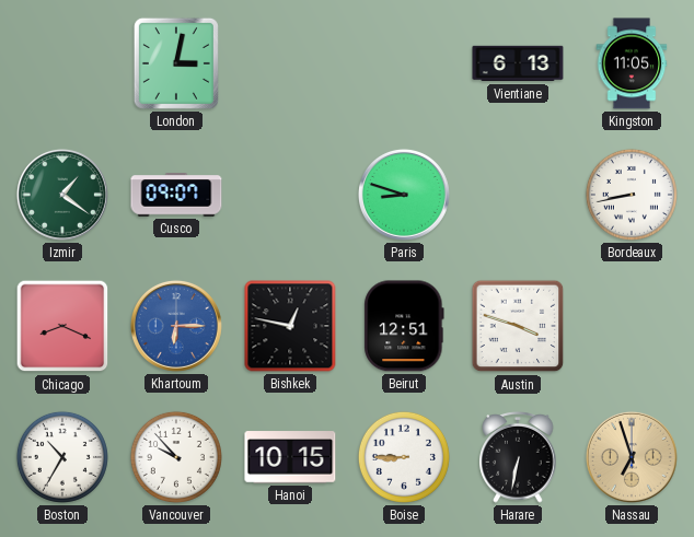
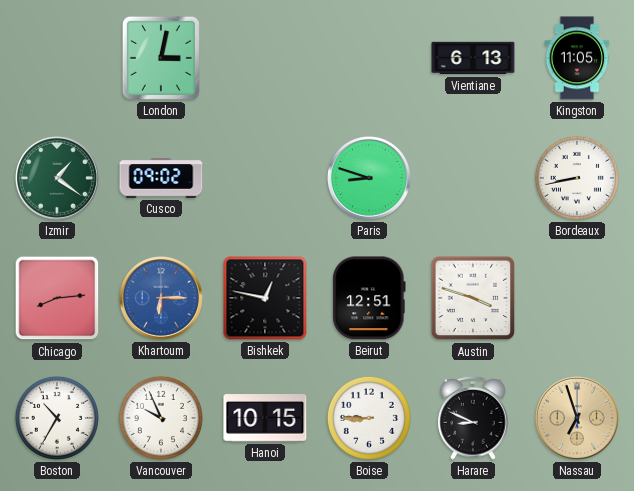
Cusco: 09:07 -> 09:02 (161, 179)
Chicago: 8:19 -> 8:14 (57, 298)
Vancouver: 9:53 -> 9:56 (161, 418)
Harare: 6:32 -> 8:49 (473, 419)
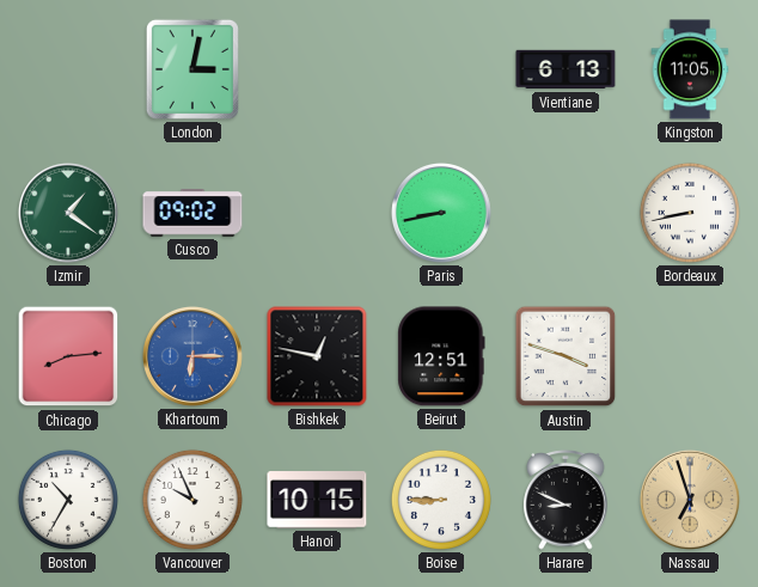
Paris: 8:48 -> 8:43 (441, 213)
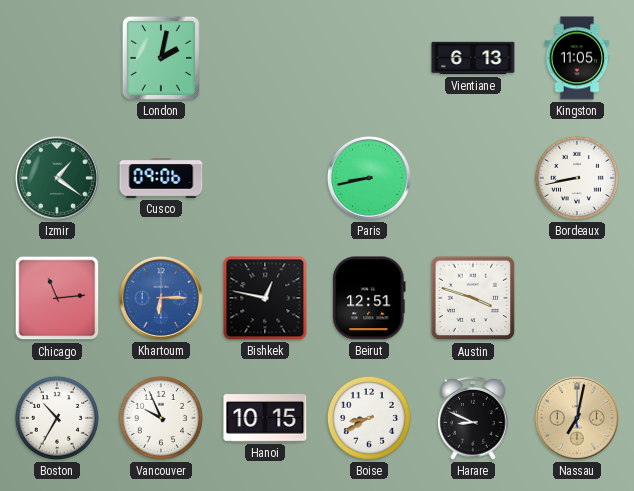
London: 3:02 -> 2:02 (161, 58)
Cusco: 09:02 -> 09:06 (161, 179)
Chicago: 8:14 -> 11:14 (57, 298)
Boise: 8:45 -> 8:40 (369, 418)
Nassau: 6:57 -> 7:02 (577, 418)
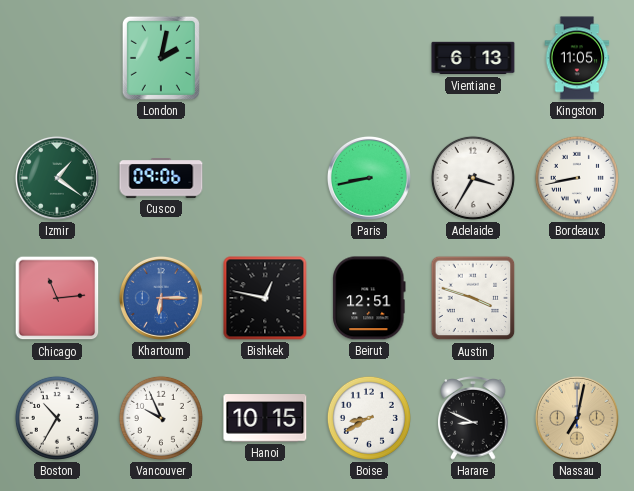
Adelaide: none -> 3:35 (473, 178)
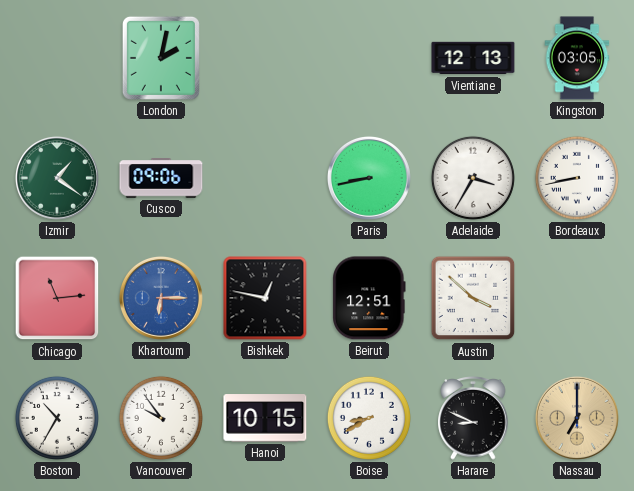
Vientiane: 6:13 -> 12:13 (473, 58)
Kingston: 11:05 -> 03:05 (577, 58)
Austin: 3:48 -> 3:52 (473, 298)
Vancouver: 9:56 -> 9:54 (161, 418)
Nassau: 7:02 -> 7:00 (577, 418)
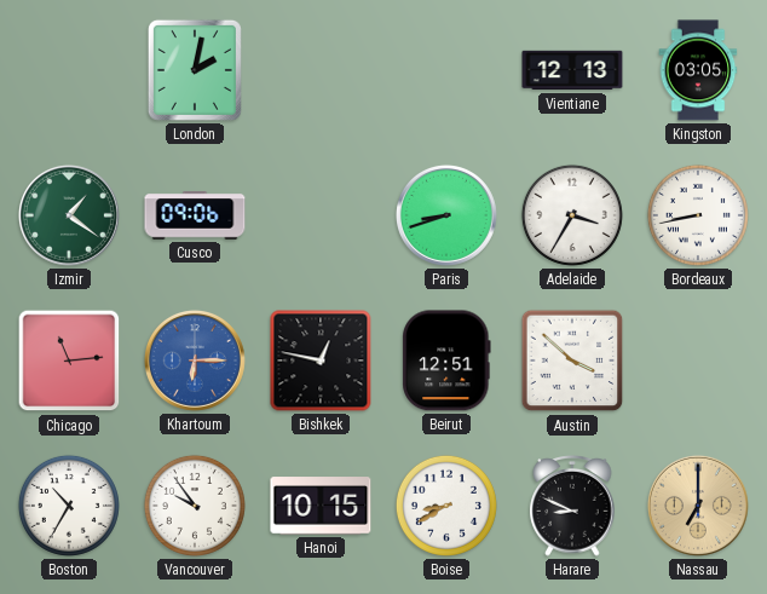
Paris: 8:43 -> 8:42 (446, 215)
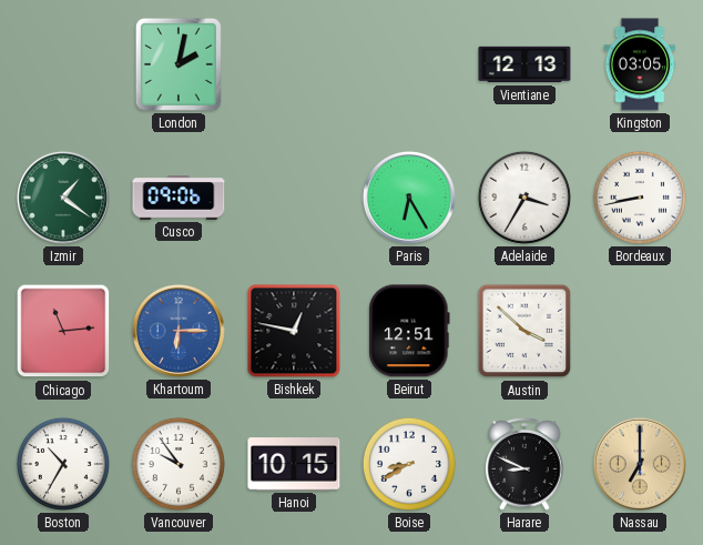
Paris: 8:42 -> 6:25 (409, 198)
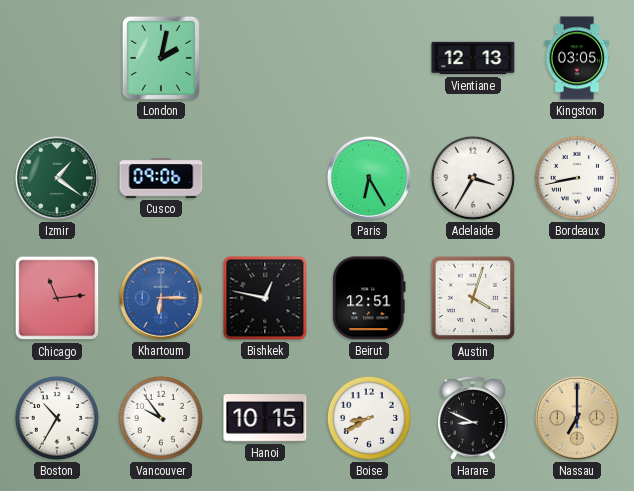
Austin: 3:52 -> 4:03 (473, 298)
